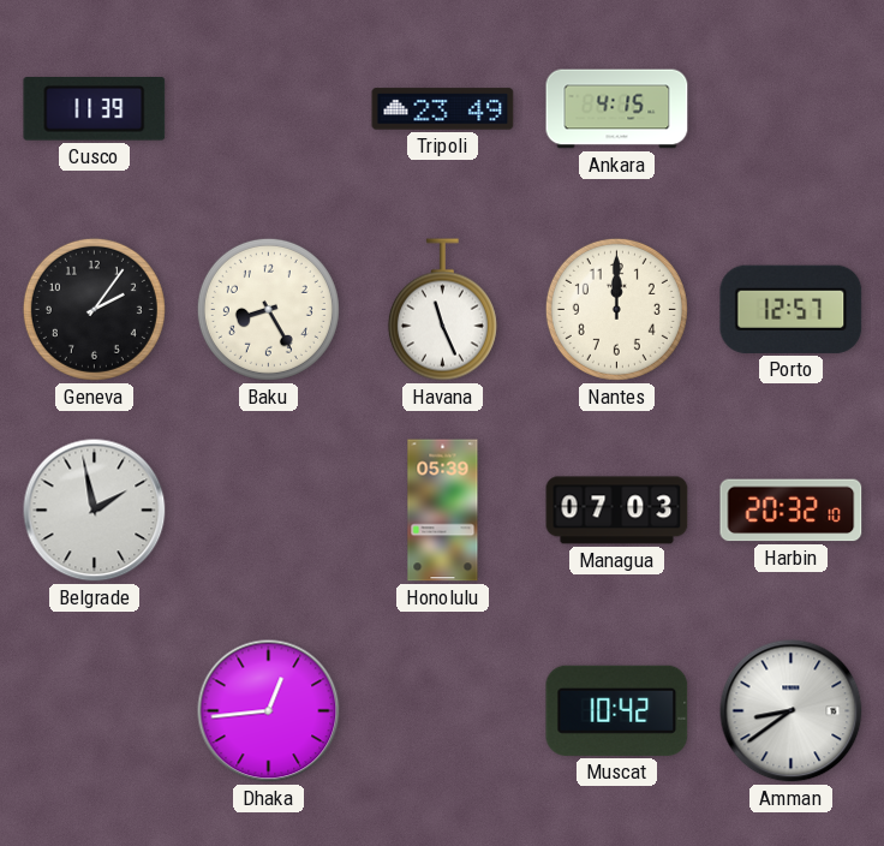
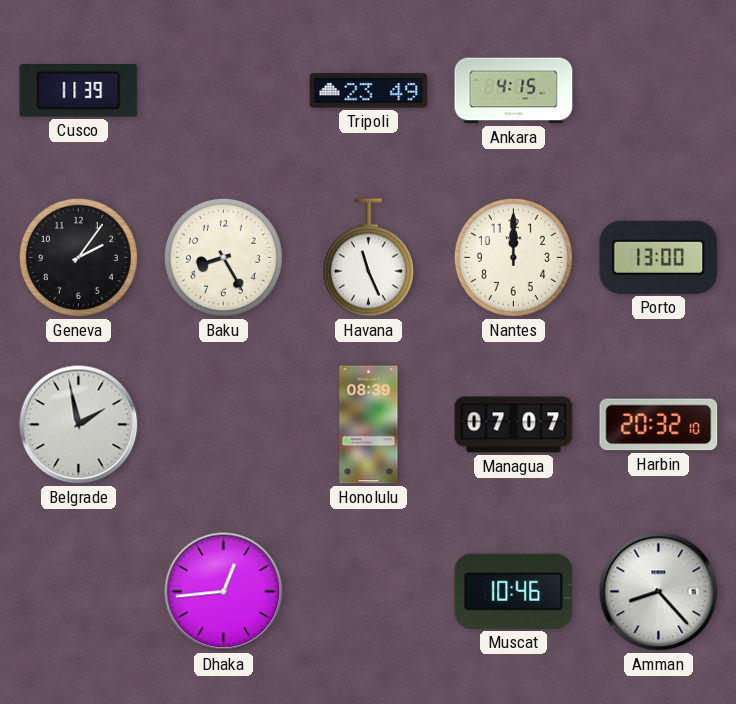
Porto: 12:57 -> 13:00 (659, 257)
Honolulu: 05:39 -> 08:39 (369, 425)
Managua: 07:03 -> 07:07 (514, 425)
Muscat: 10:42 -> 10:46 (514, 591)
Amman: 8:39 -> 8:23 (659, 592)
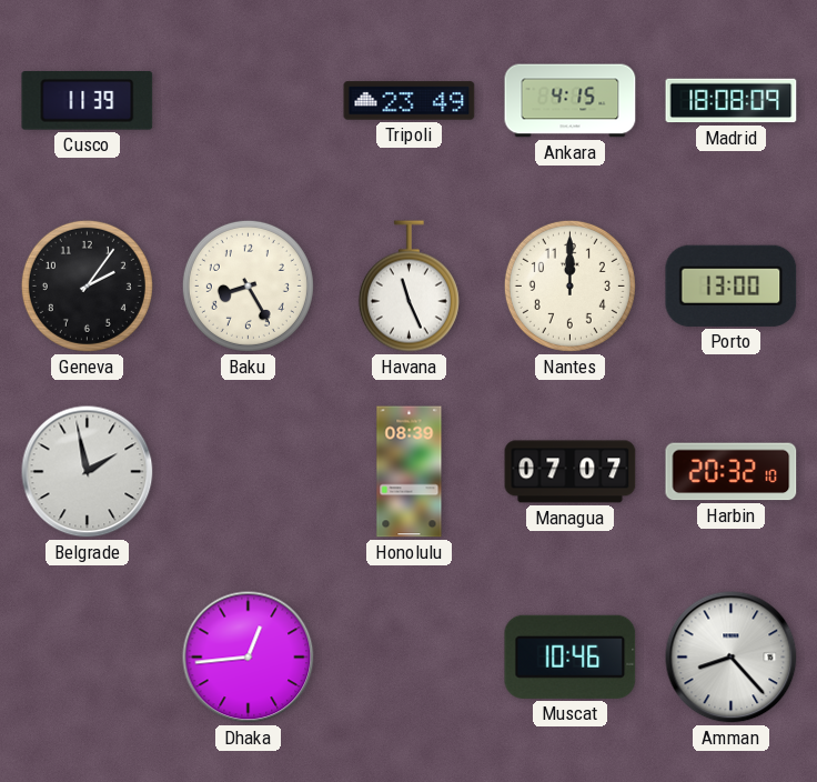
Madrid: none -> 18:08 (732, 101)
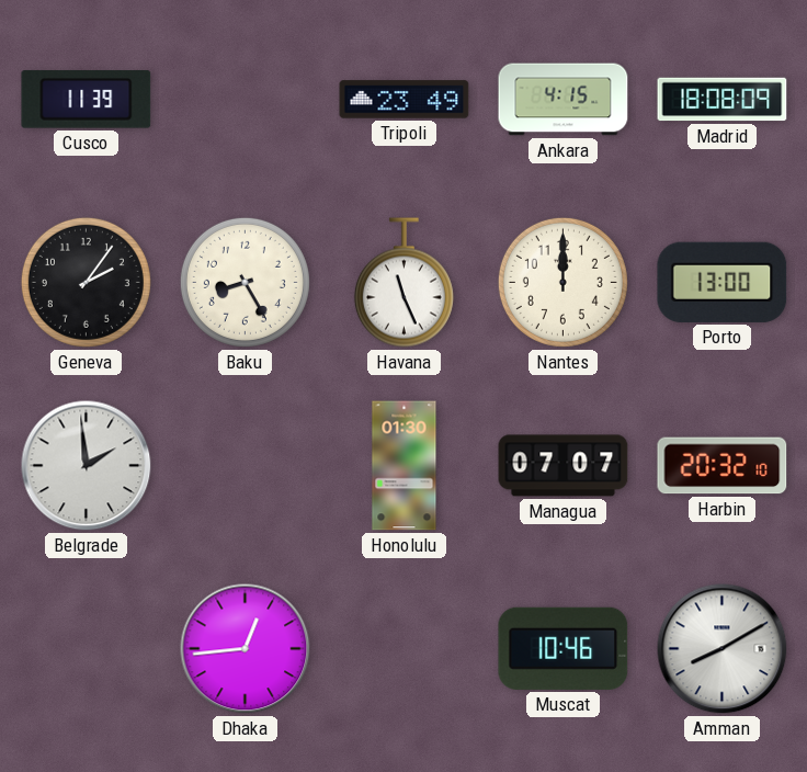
Belgrade: 1:58 -> 1:59 (87, 466)
Honolulu: 08:39 -> 01:30 (405, 466)
Amman: 8:23 -> 8:10 (723, 649)
